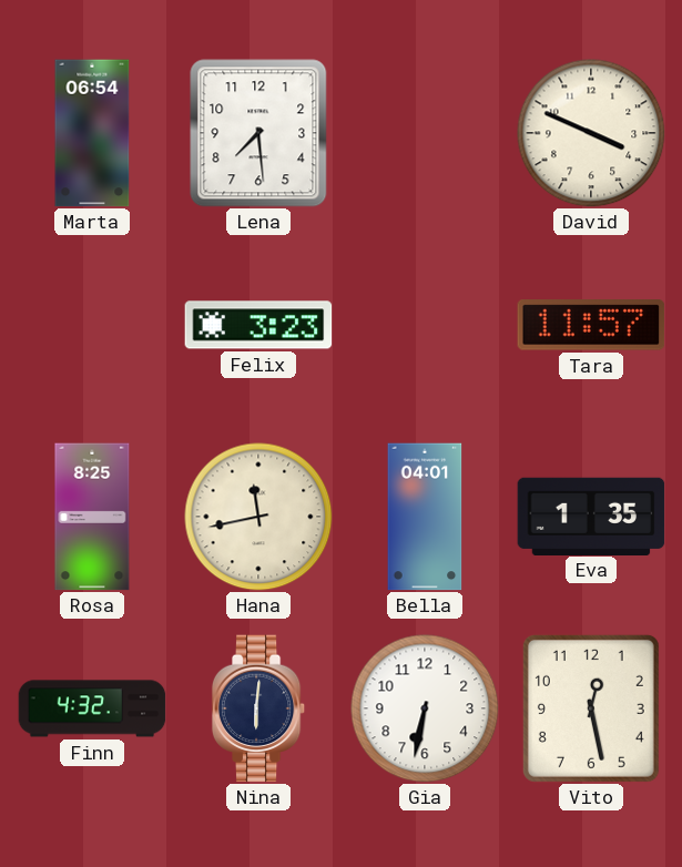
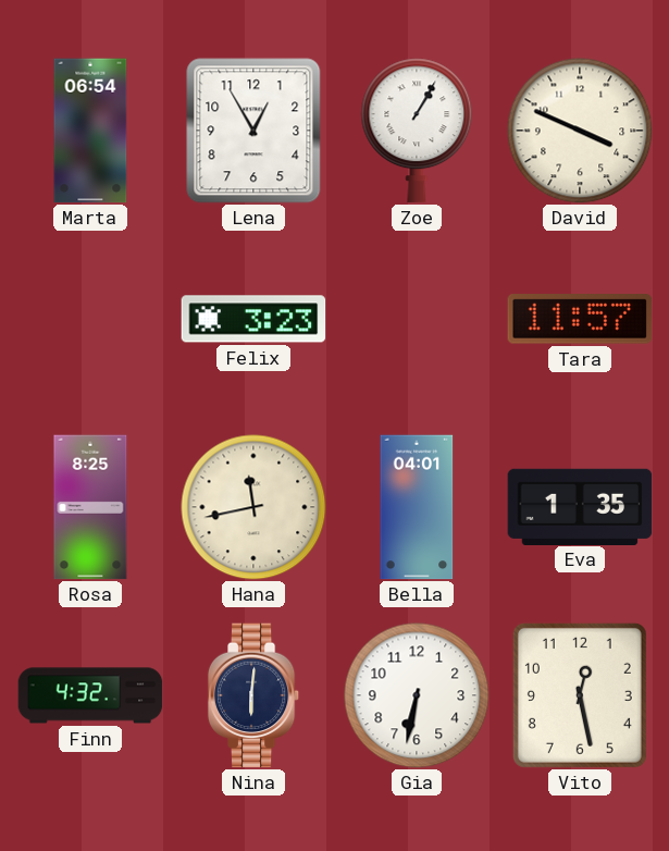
Lena: 7:29 -> 12:55 (253, 131)
Zoe: none -> 1:05 (417, 131)
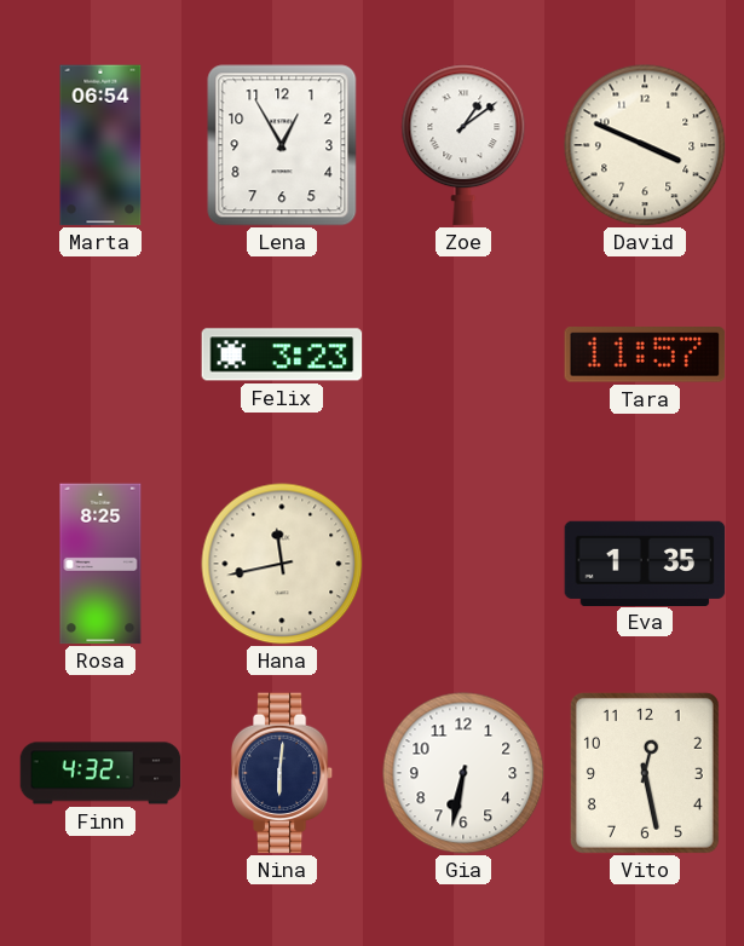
Zoe: 1:05 -> 1:09 (463, 145)
Bella: 04:01 -> none (417, 507)
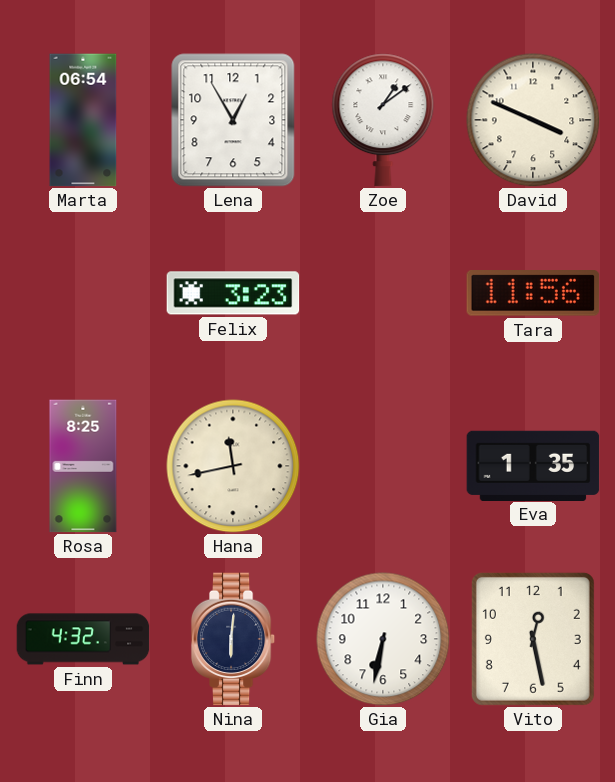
Tara: 11:57 -> 11:56 (533, 294)
